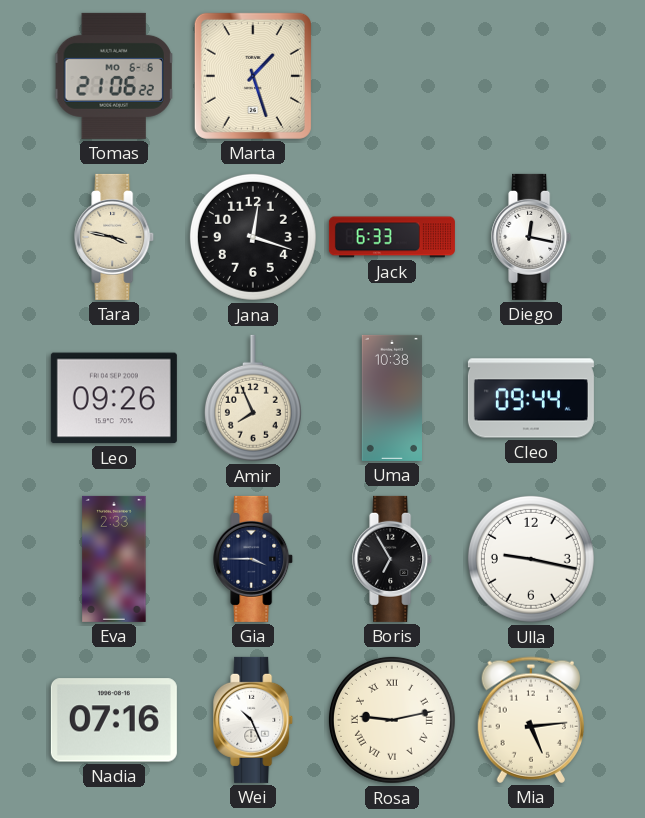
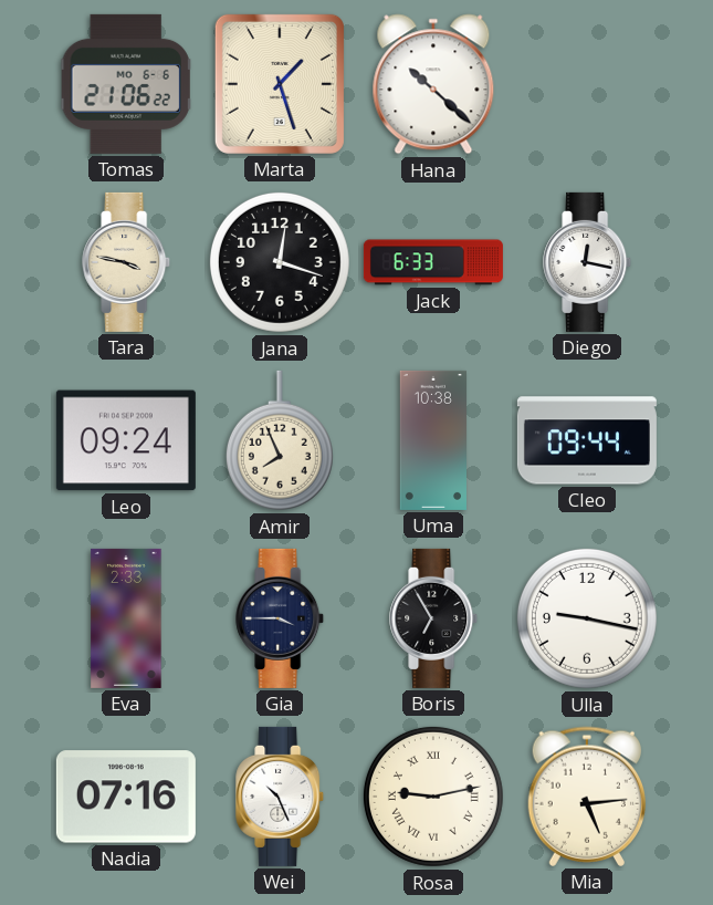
Hana: none -> 10:22 (433, 84)
Leo: 09:26 -> 09:24 (126, 440)
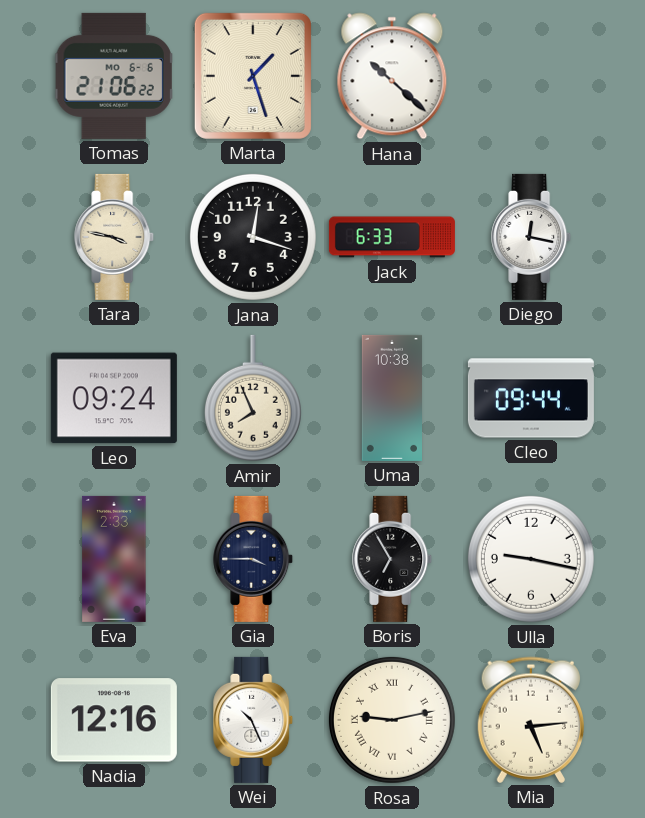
Nadia: 07:16 -> 12:16 (114, 720)
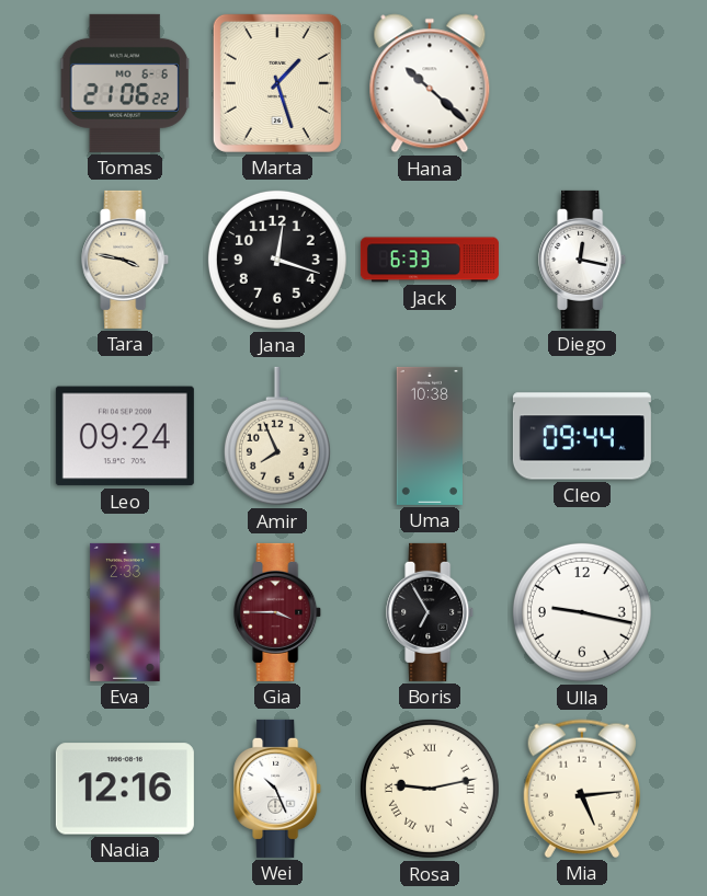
Gia dial: navy -> burgundy (278, 612)
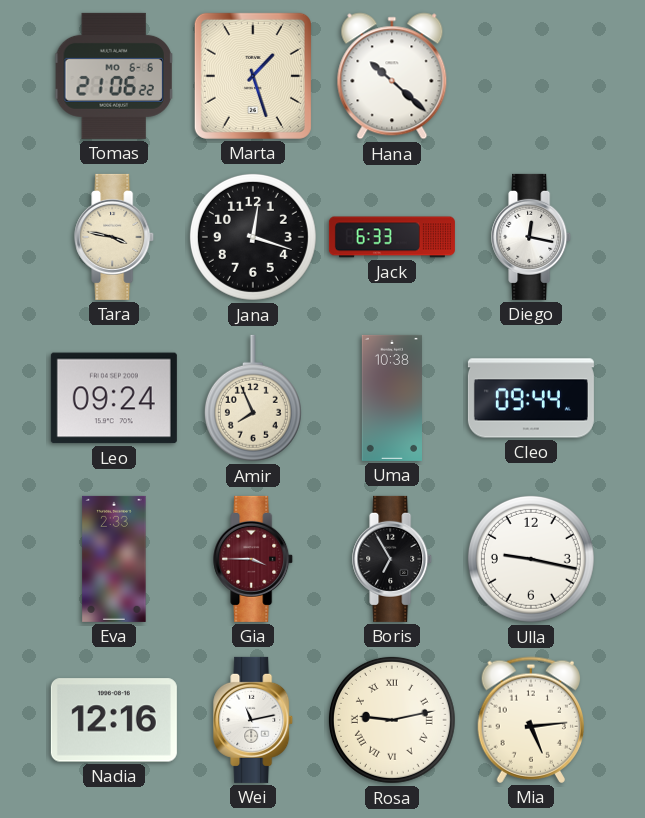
Wei: 10:26 -> 11:13 (254, 720)
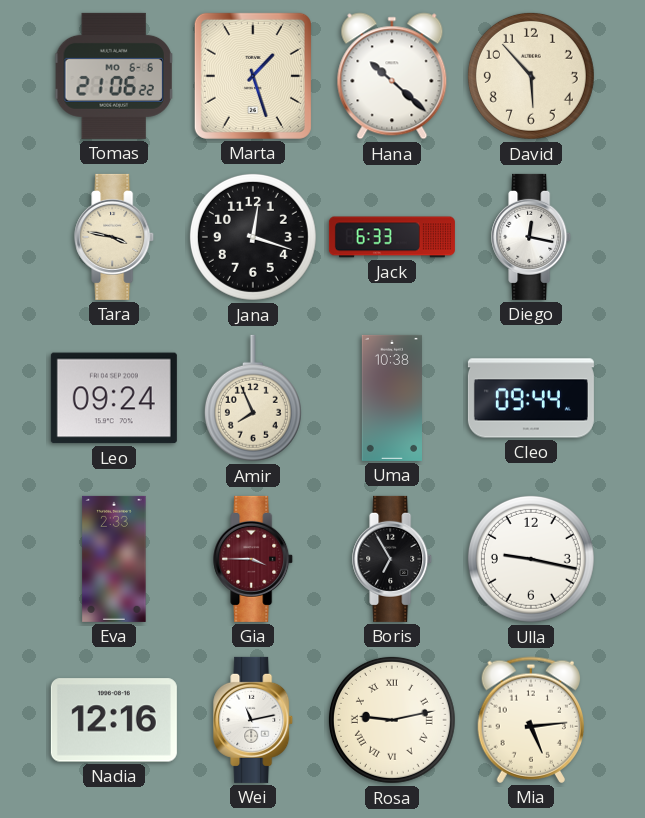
David: none -> 5:53 (531, 76)
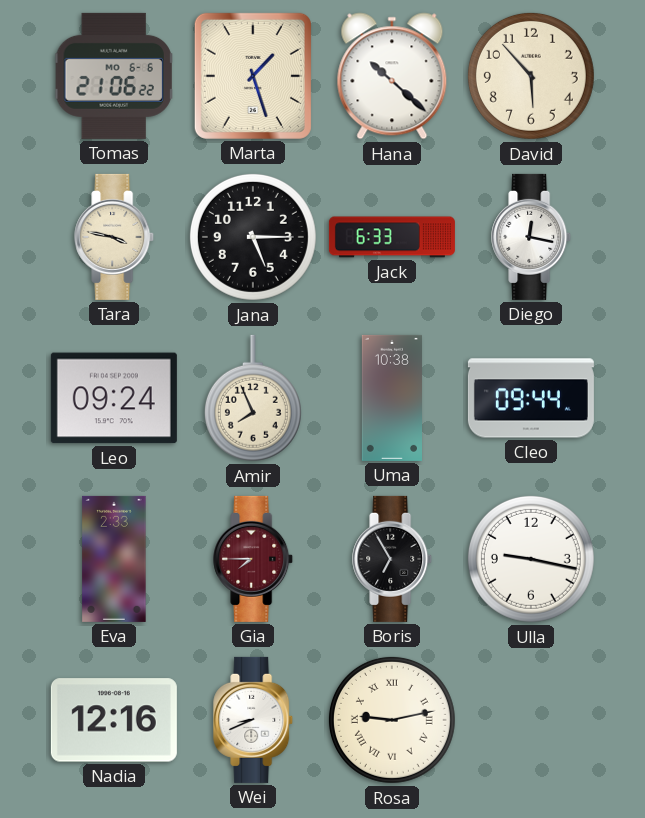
Jana: 12:18 -> 5:15 (253, 237)
Gia: 3:45 -> 7:45 (254, 559)
Wei: 11:13 -> 8:41 (254, 720)
Mia: 5:14 -> none (530, 720)
